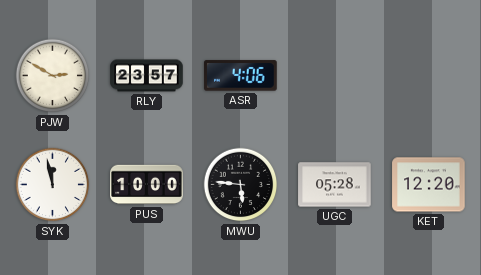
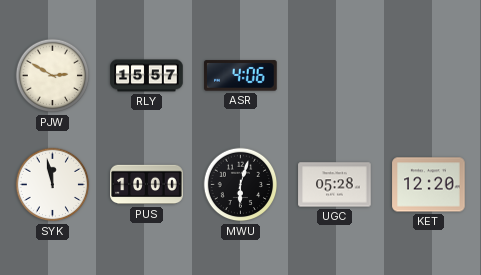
RLY: 23:57 -> 15:57 (147, 76)
MWU: 5:46 -> 6:03 (241, 185)
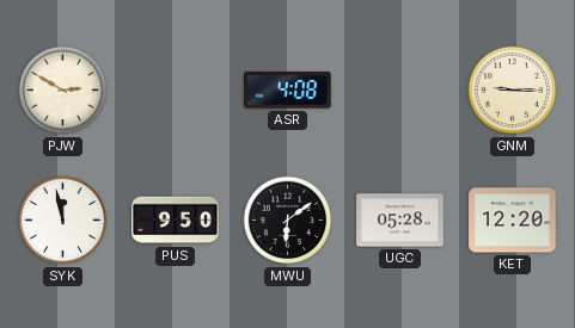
RLY: 15:57 -> none (147, 76)
ASR: 4:06 -> 4:08 (288, 91)
GNM: none -> 9:15 (513, 91)
PUS: 10:00 -> 9:50 (176, 221)
MWU: 6:03 -> 6:09 (288, 221)
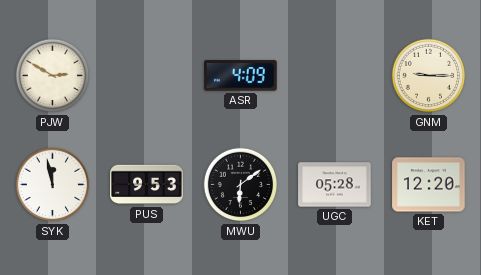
ASR: 4:08 -> 4:09 (241, 76)
PUS: 9:50 -> 9:53 (147, 185)
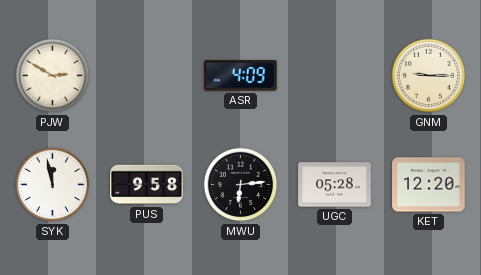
PUS: 9:53 -> 9:58 (147, 185)
MWU: 6:09 -> 6:14 (241, 185)
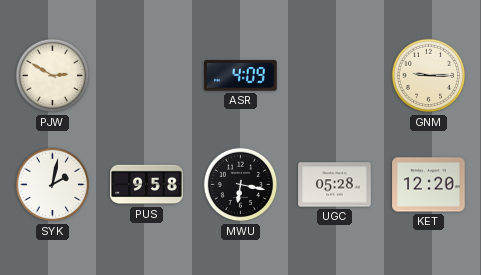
SYK: 11:58 -> 2:02 (53, 185)
MWU: 6:14 -> 6:17 (241, 185)
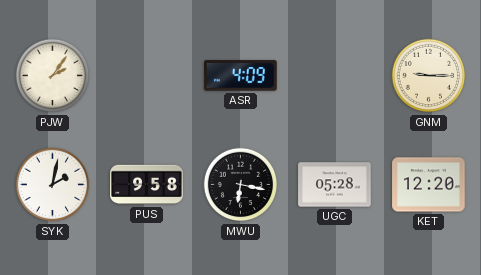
PJW: 2:50 -> 2:06 (53, 76)
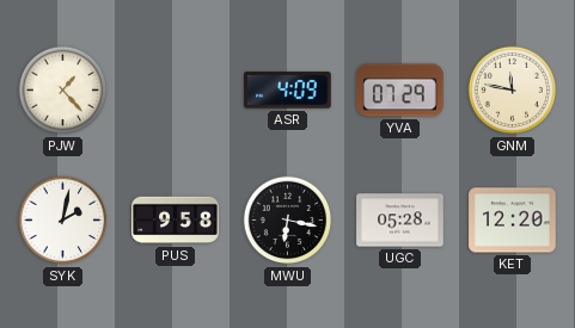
PJW: 2:06 -> 1:23 (63, 91)
YVA: none -> 07:29 (400, 91)
GNM: 9:15 -> 11:47 (513, 91)
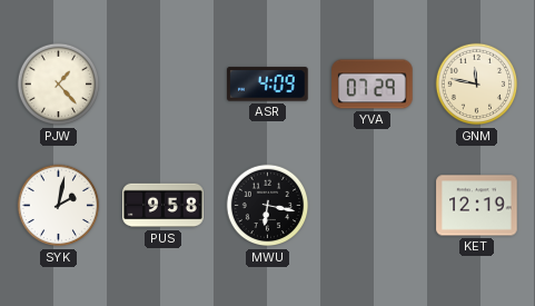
UGC: 05:28 -> none (400, 221)
KET: 12:20 -> 12:19 (477, 206)
